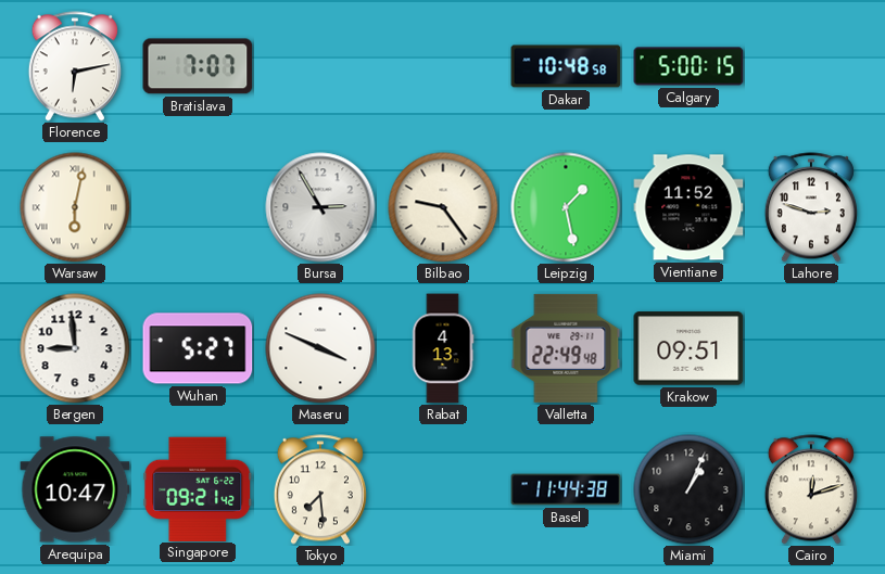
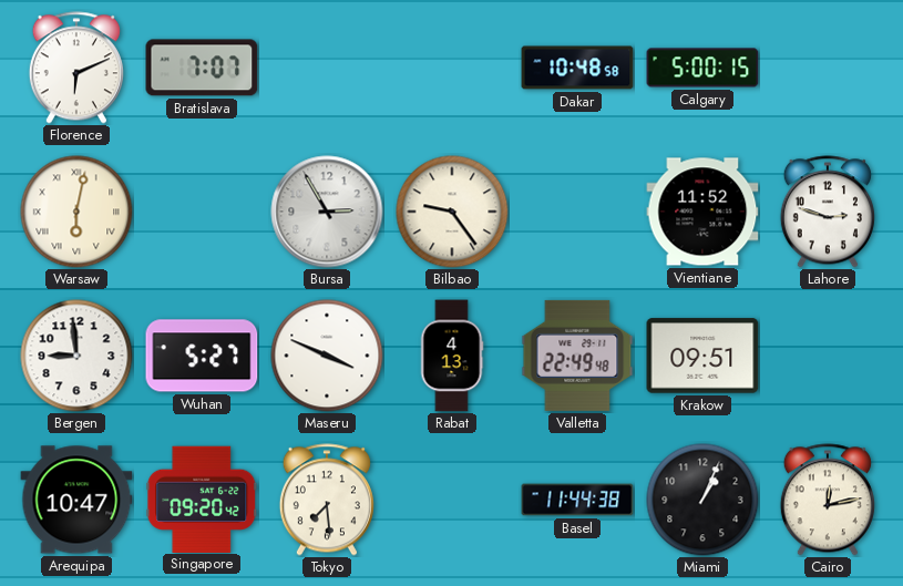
Florence: 6:13 -> 6:11 (76, 68)
Leipzig: 1:28 -> none (566, 207)
Singapore: 09:21 -> 09:20 (202, 498)
Cairo: 12:12 -> 12:13 (828, 500)
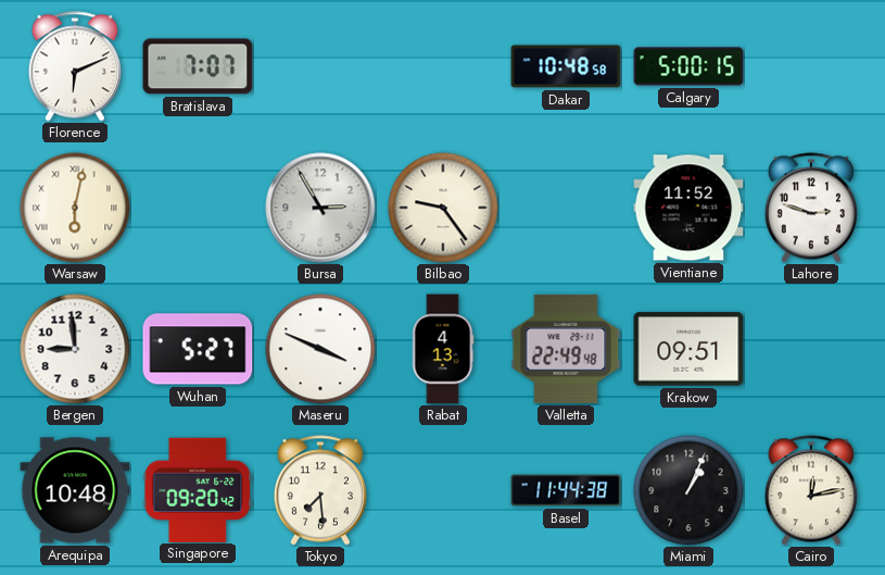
Arequipa: 10:47 -> 10:48 (75, 490)
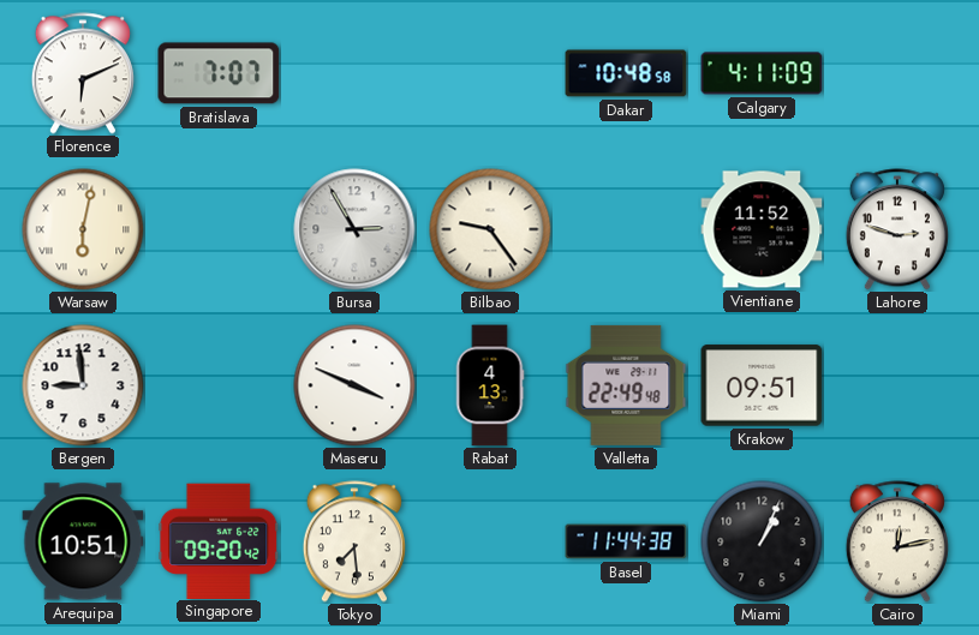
Calgary: 5:00 -> 4:11 (762, 73)
Wuhan: 5:27 -> none (198, 349)
Arequipa: 10:48 -> 10:51 (83, 541)
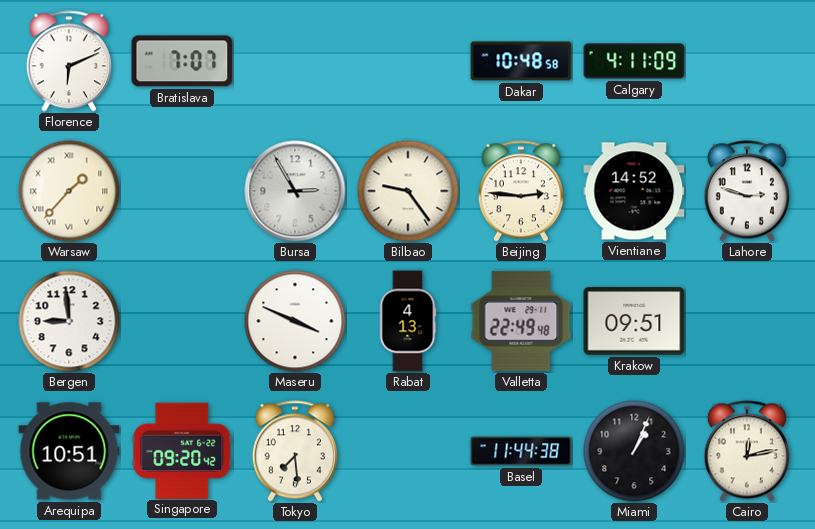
Warsaw: 6:02 -> 1:37 (69, 191)
Beijing: none -> 2:46 (521, 191)
Vientiane: 11:52 -> 14:52 (634, 191)
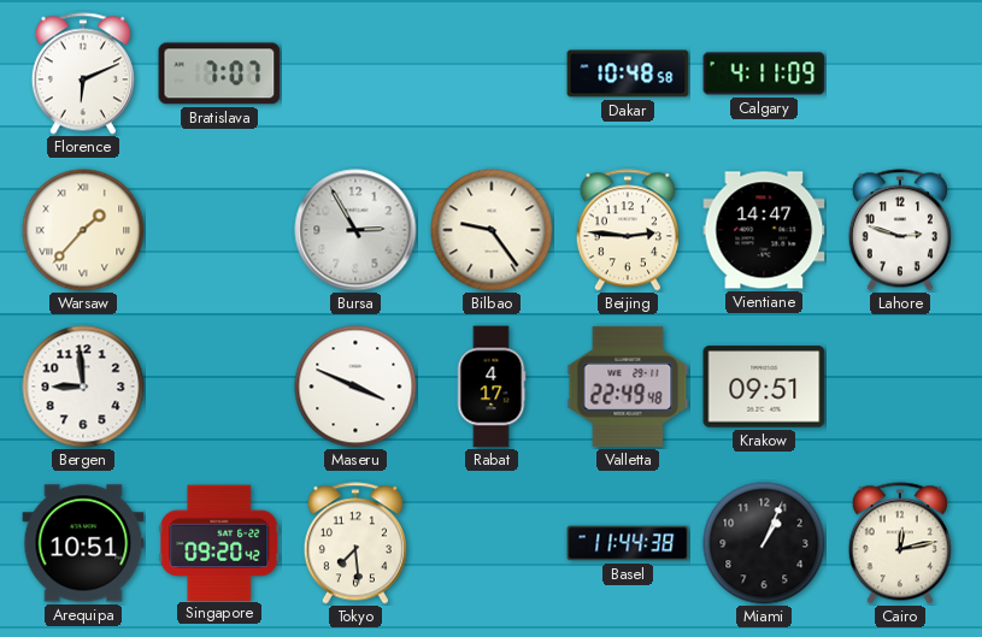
Vientiane: 14:52 -> 14:47 (764, 230)
Rabat: 4:13 -> 4:17 (492, 387)
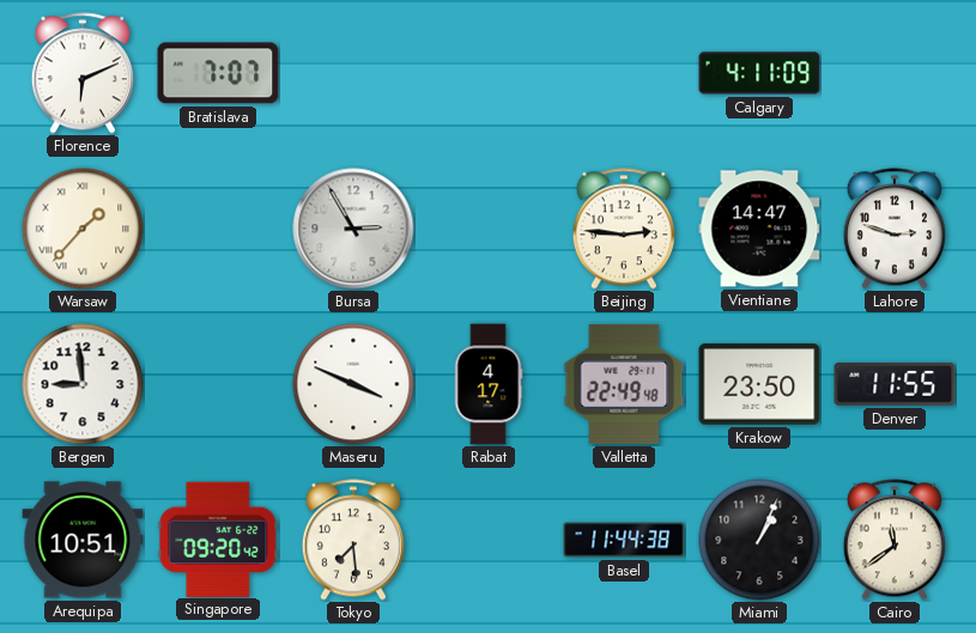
Dakar: 10:48 -> none (628, 73)
Bilbao: 9:24 -> none (492, 230)
Krakow: 09:51 -> 23:50 (759, 384)
Denver: none -> 11:55 (895, 384)
Cairo: 12:13 -> 11:39 (895, 540)
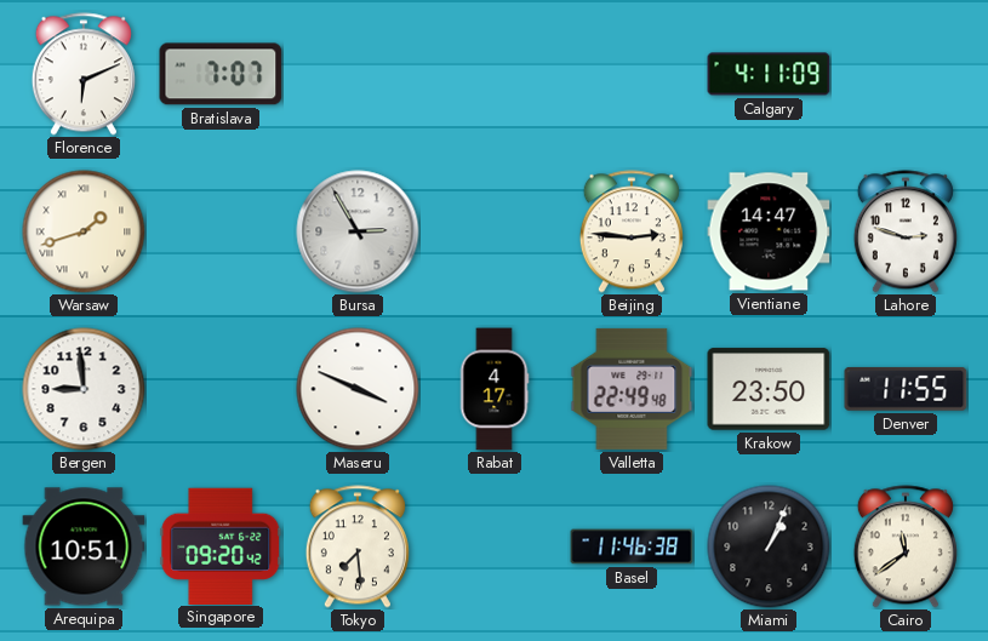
Warsaw: 1:37 -> 1:42 (84, 231)
Basel: 11:44 -> 11:46 (632, 546)
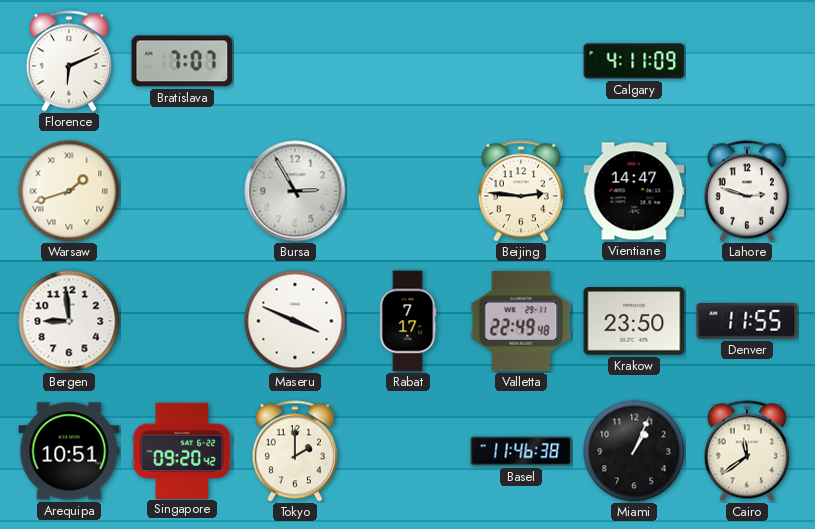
Rabat: 4:17 -> 7:17 (408, 321)
Tokyo: 7:29 -> 2:00 (295, 451)
